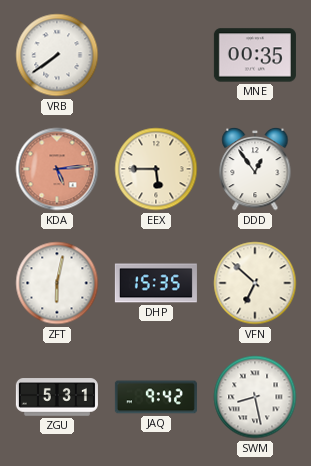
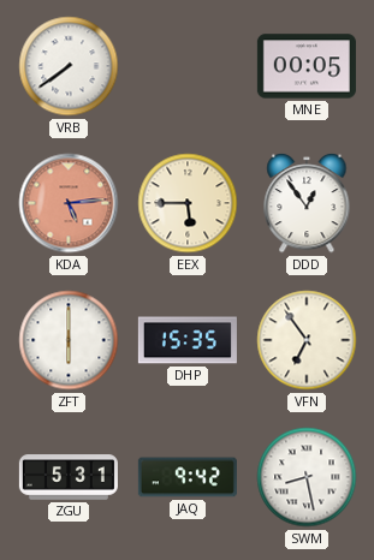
MNE: 00:35 -> 00:05 (307, 66)
ZFT: 6:02 -> 6:00 (69, 340)
VFN: 6:52 -> 6:54 (307, 340)
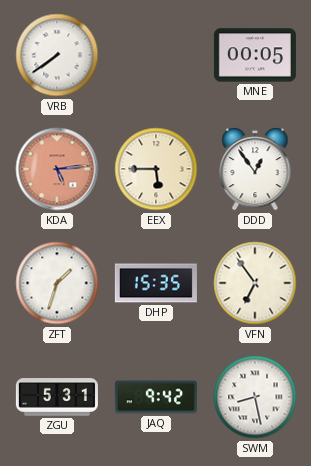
ZFT: 6:00 -> 1:33 (57, 283)
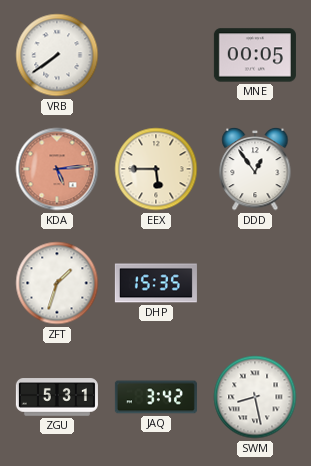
VFN: 6:54 -> none (255, 283)
JAQ: 9:42 -> 3:42 (156, 397)
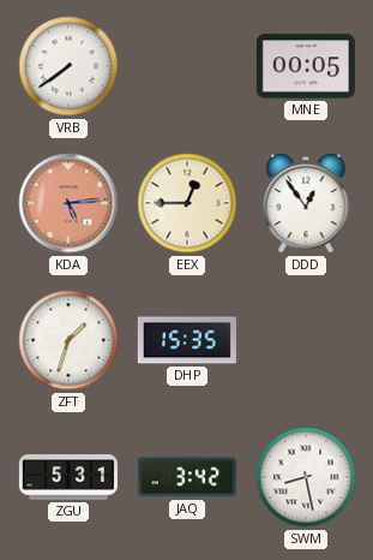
EEX: 5:45 -> 12:45 (187, 203)
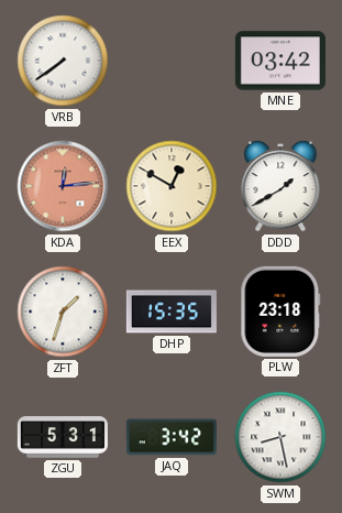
MNE: 00:05 -> 03:42 (280, 61)
KDA: 5:14 -> 12:14 (63, 186)
EEX: 12:45 -> 12:50 (172, 186)
DDD: 12:54 -> 1:40 (280, 186)
PLW: none -> 23:18 (280, 312)
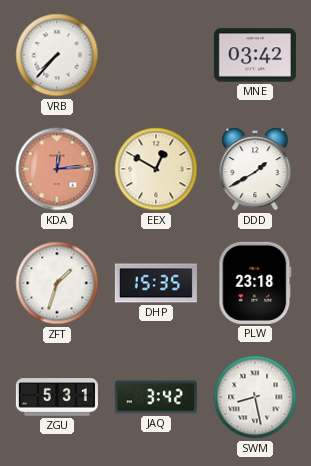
VRB: 7:39 -> 7:37 (57, 55)
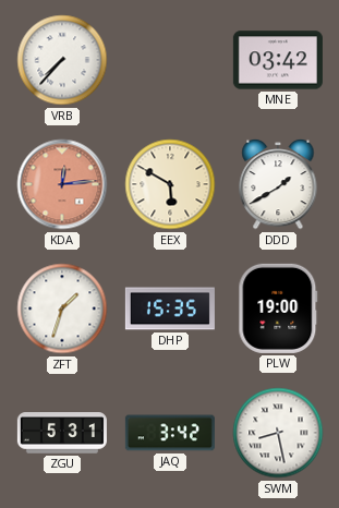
EEX: 12:50 -> 5:50 (170, 184)
PLW: 23:18 -> 19:00 (278, 309)
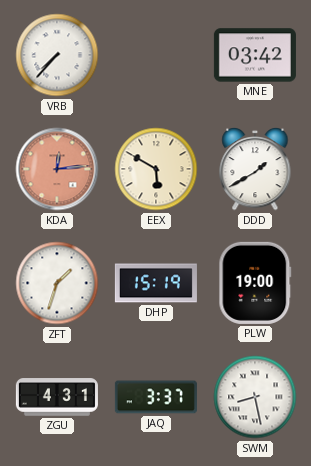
DHP: 15:35 -> 15:19 (156, 283)
ZGU: 5:31 -> 4:31 (57, 397)
JAQ: 3:42 -> 3:37 (156, 397)
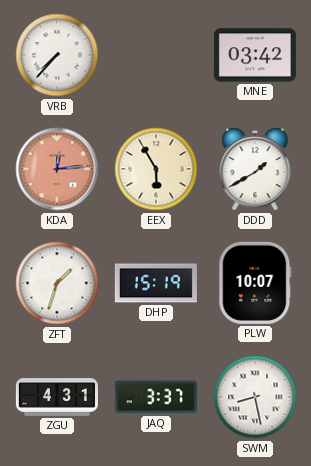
EEX: 5:50 -> 5:55 (156, 169)
PLW: 19:00 -> 10:07 (255, 283)
